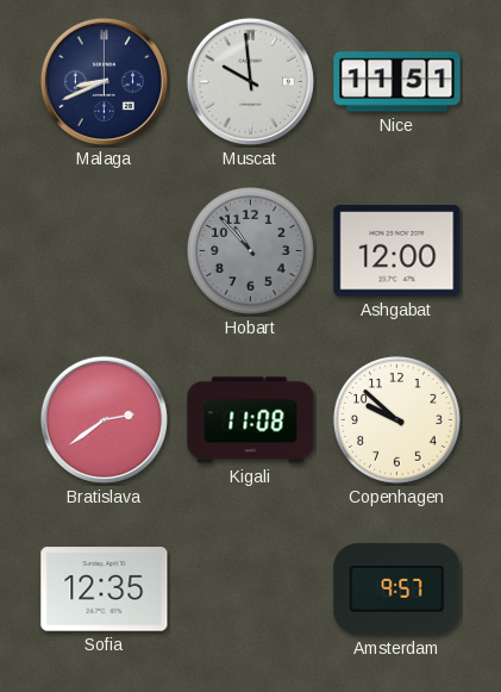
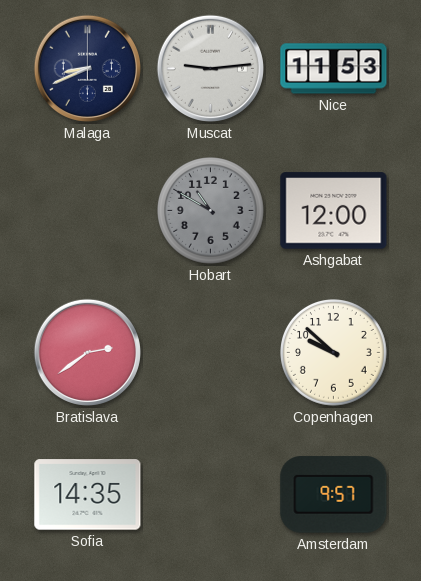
Muscat: 9:59 -> 9:14 (210, 68)
Nice: 11:51 -> 11:53 (334, 69)
Hobart: 10:53 -> 10:50 (211, 211)
Kigali: 11:08 -> none (251, 420)
Sofia: 12:35 -> 14:35 (88, 495)
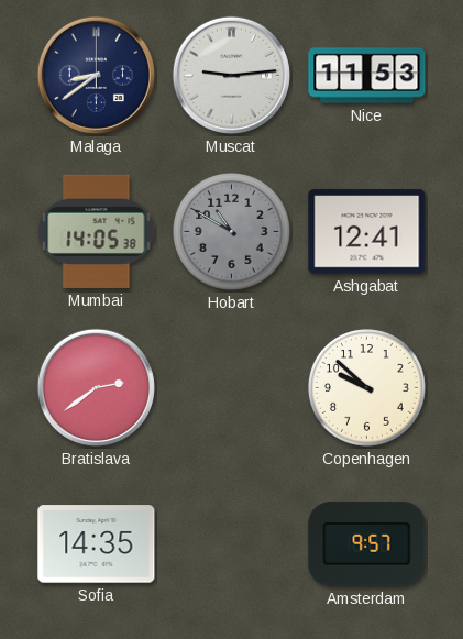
Malaga: 8:41 -> 8:39 (96, 75)
Mumbai: none -> 14:05 (97, 231)
Ashgabat: 12:00 -> 12:41 (367, 232)
